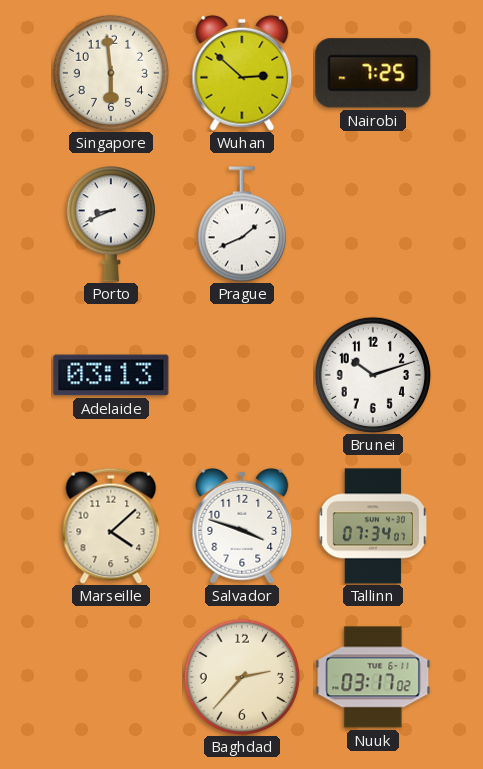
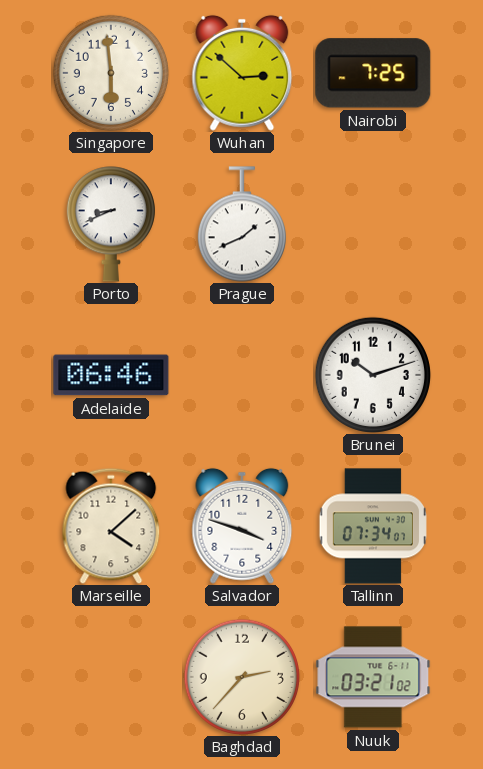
Adelaide: 03:13 -> 06:46 (111, 375)
Nuuk: 03:17 -> 03:21 (373, 677)
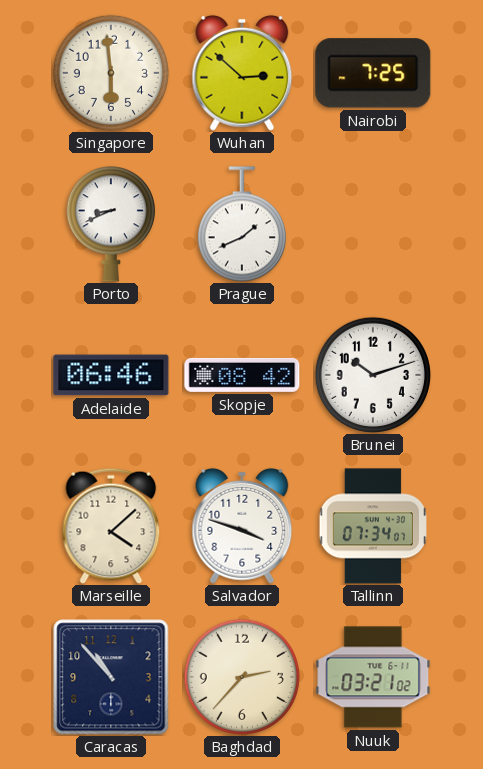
Skopje: none -> 08:42 (242, 375)
Caracas: none -> 10:53 (111, 677)
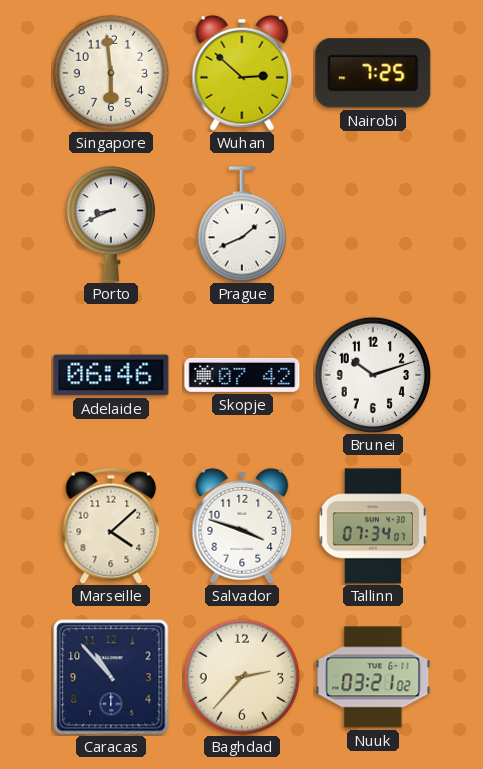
Skopje: 08:42 -> 07:42 (242, 375)
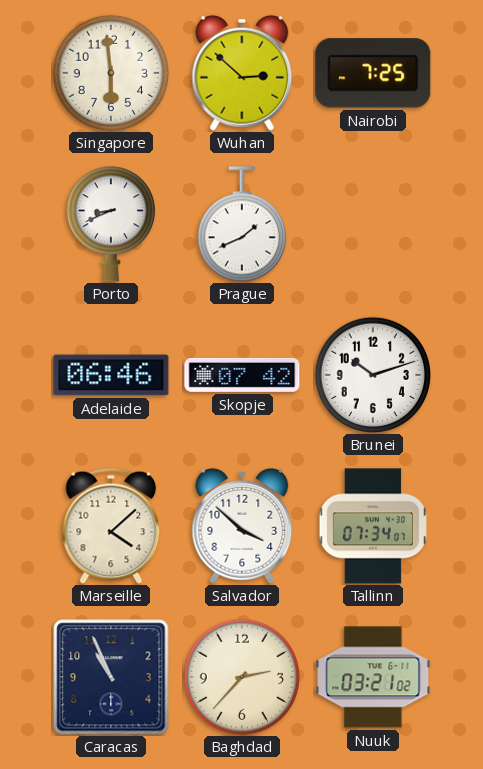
Salvador: 3:48 -> 3:52 (242, 526)
Caracas: 10:53 -> 10:56 (111, 677)
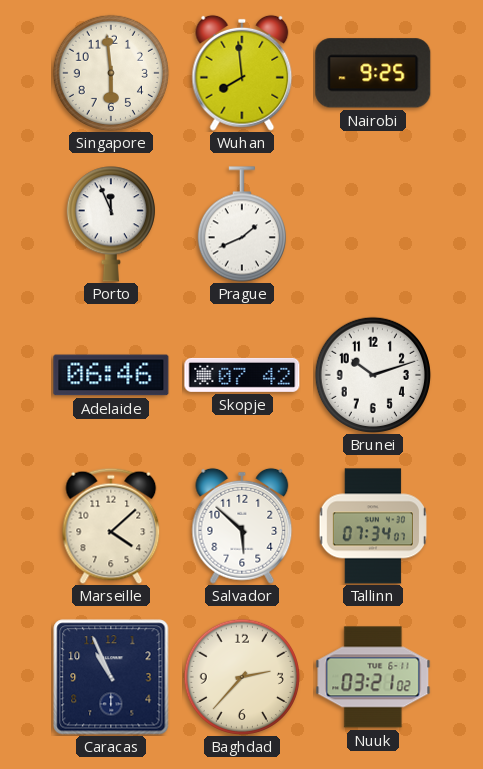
Wuhan: 2:52 -> 7:59 (242, 73)
Nairobi: 7:25 -> 9:25 (373, 73)
Porto: 8:41 -> 11:56 (111, 224)
Salvador: 3:52 -> 5:52 (242, 526)
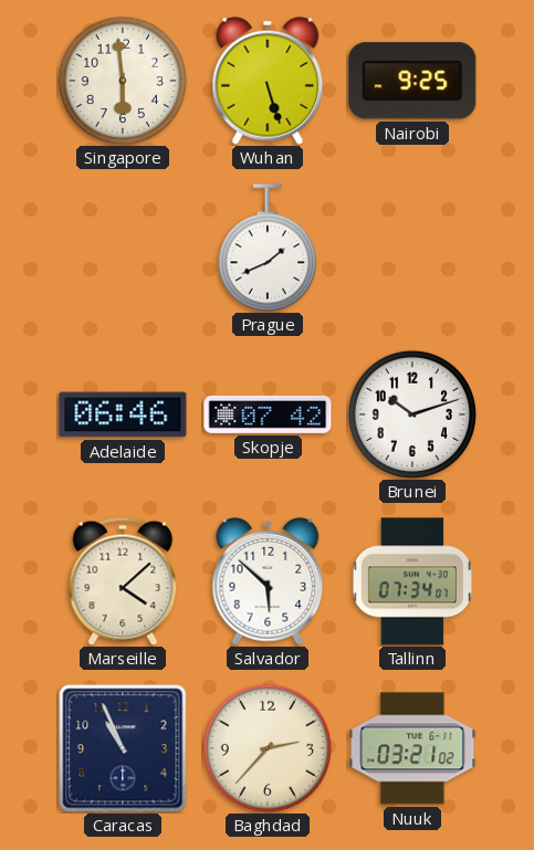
Wuhan: 7:59 -> 5:27 (268, 81)
Porto: 11:56 -> none (111, 224)
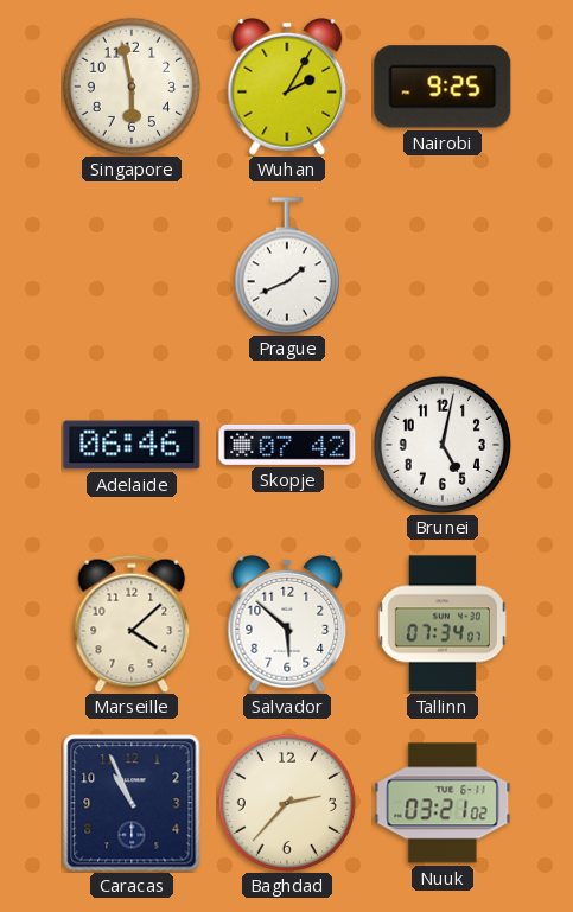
Singapore: 5:59 -> 5:58 (132, 87)
Wuhan: 5:27 -> 2:05 (287, 87)
Brunei: 10:12 -> 5:02 (443, 445)
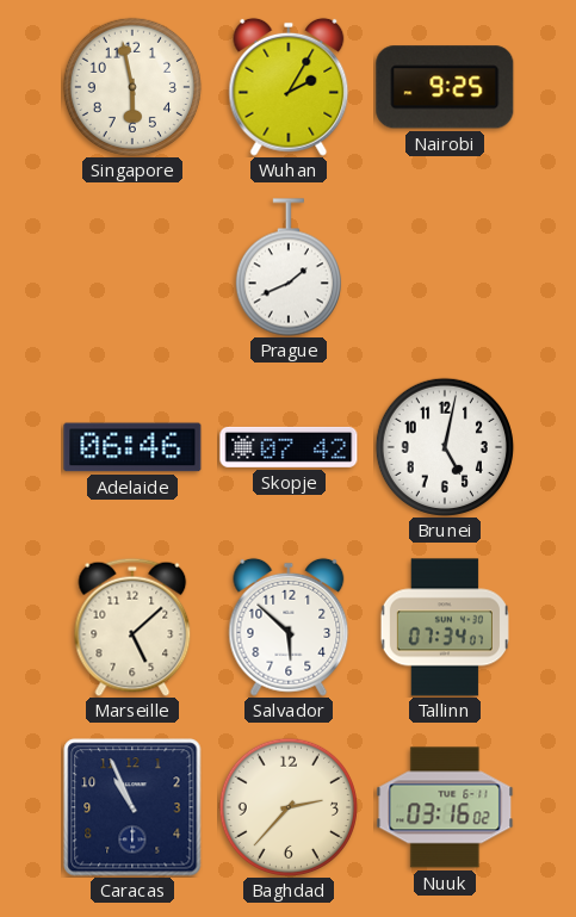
Marseille: 4:08 -> 5:08 (132, 627)
Nuuk: 03:21 -> 03:16 (445, 807)
